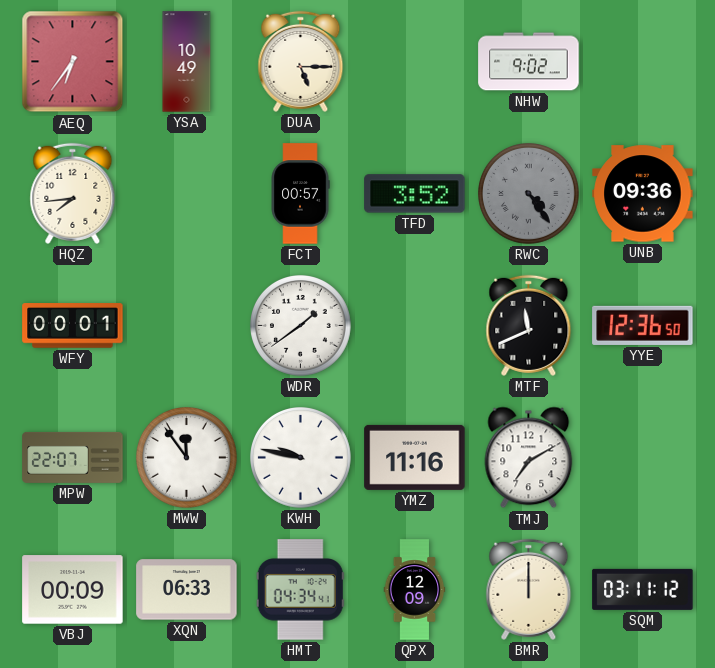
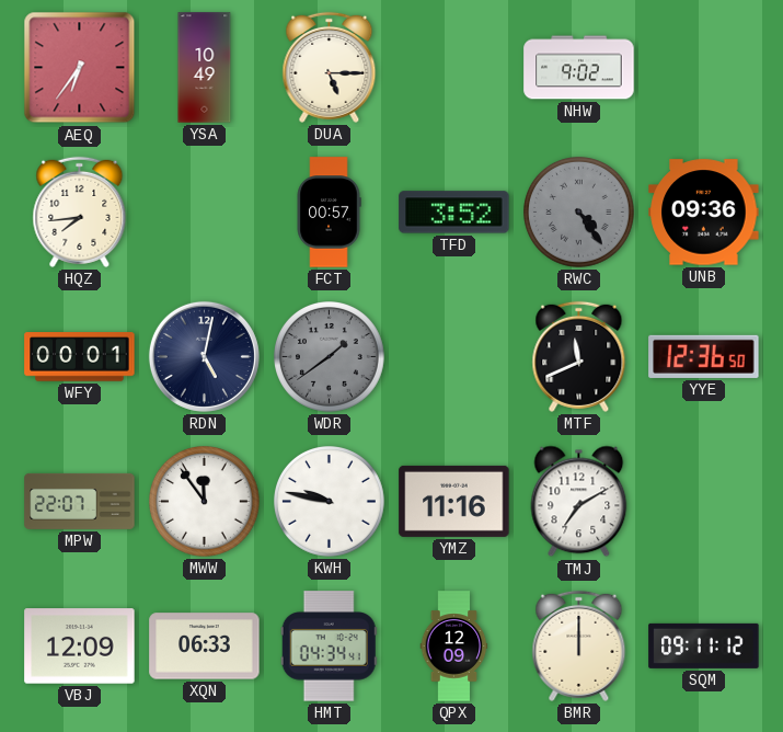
RDN: none -> 5:02 (204, 356)
WDR dial: white -> grey (330, 357)
VBJ: 00:09 -> 12:09 (80, 647)
SQM: 03:11 -> 09:11 (704, 645)
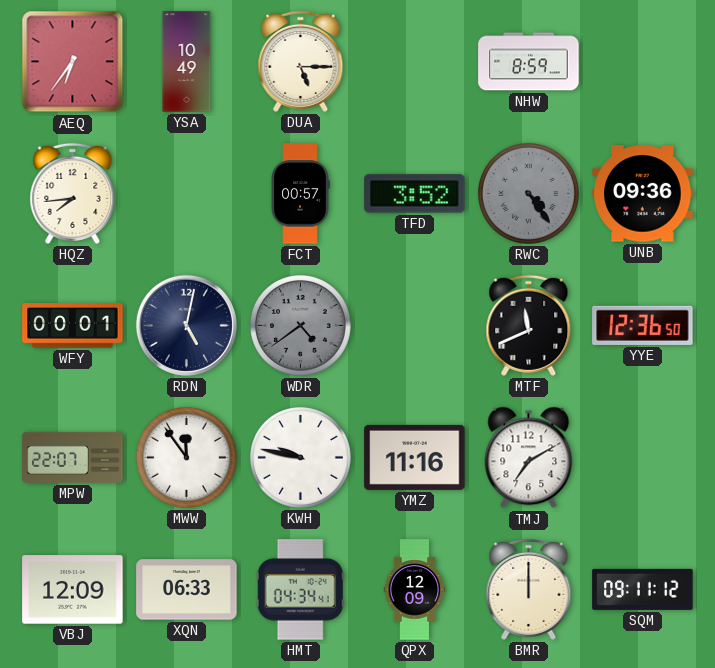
NHW: 9:02 -> 8:59 (529, 62)
WDR: 1:39 -> 4:39 (301, 326)
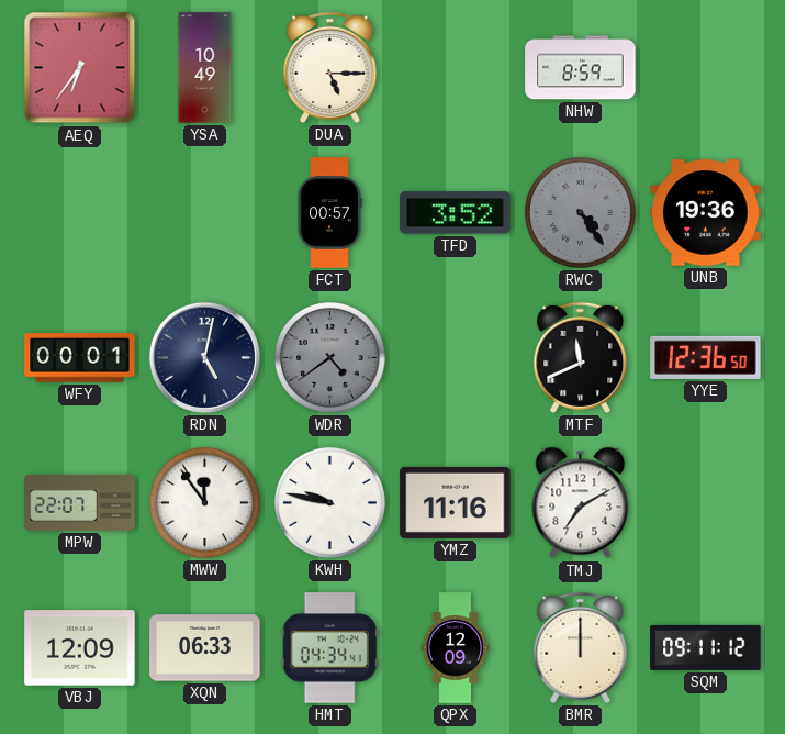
HQZ: 7:44 -> none (73, 193)
UNB: 09:36 -> 19:36 (706, 213)
